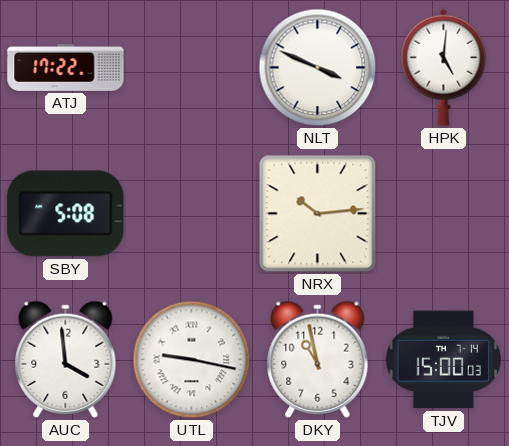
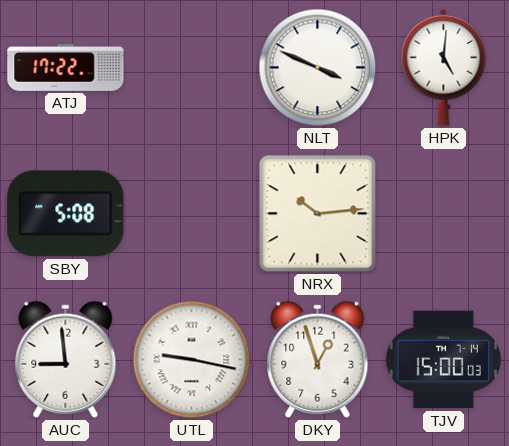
AUC: 3:59 -> 8:59 (66, 359)
DKY: 10:58 -> 12:57 (318, 359)
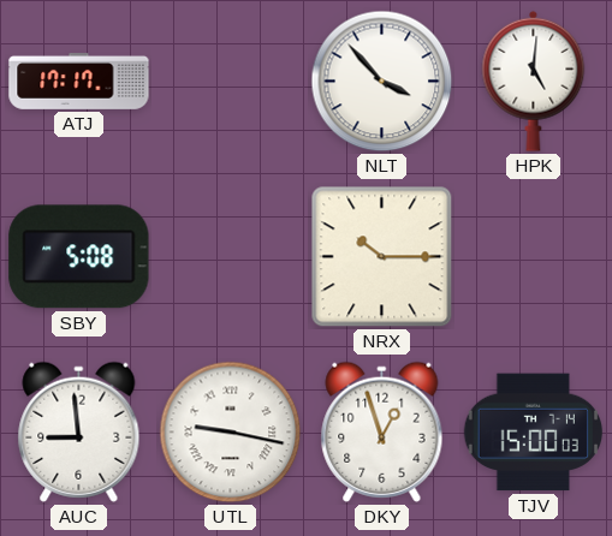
ATJ: 17:22 -> 17:17 (79, 82)
NLT: 3:49 -> 3:53 (382, 82)
NRX: 10:14 -> 10:15 (382, 257)
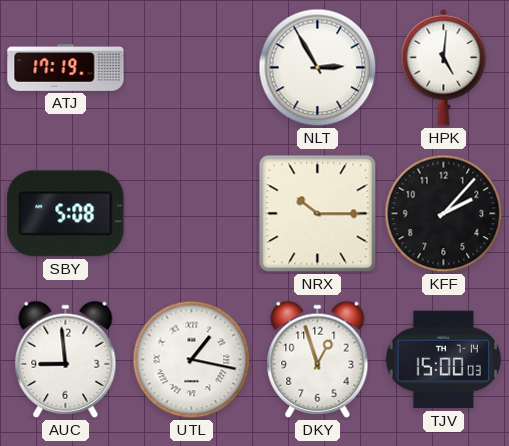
ATJ: 17:17 -> 17:19 (66, 68)
NLT: 3:53 -> 2:55 (318, 68)
KFF: none -> 2:07 (444, 214)
UTL: 9:17 -> 1:17 (192, 360)
